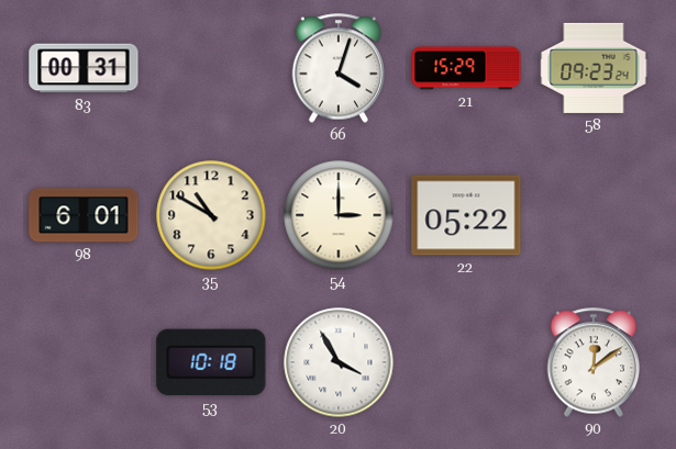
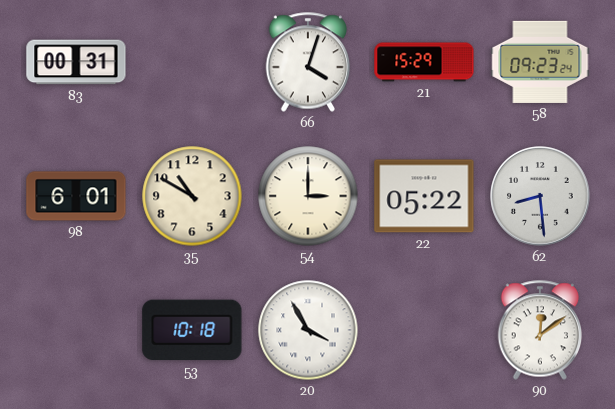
62: none -> 8:29 (540, 196)
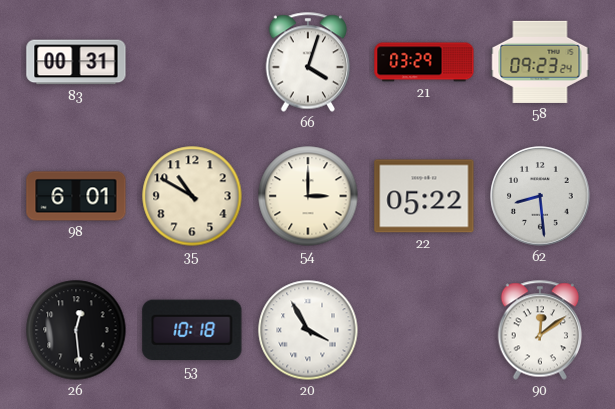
21: 15:29 -> 03:29 (424, 62)
26: none -> 12:29 (76, 330)
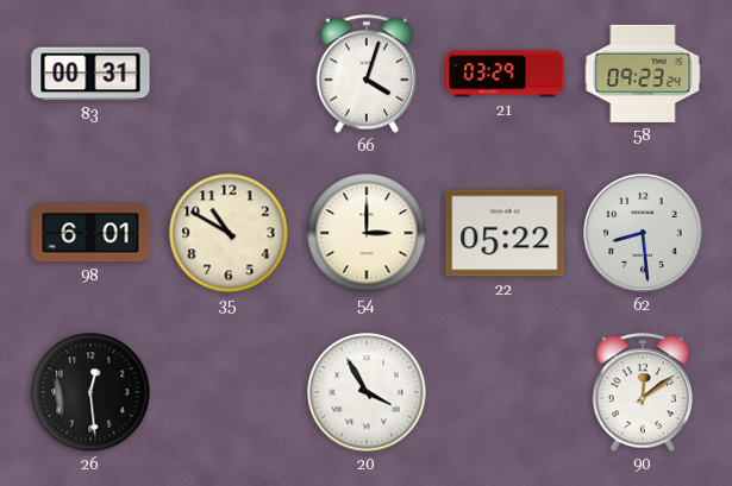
53: 10:18 -> none (192, 330)
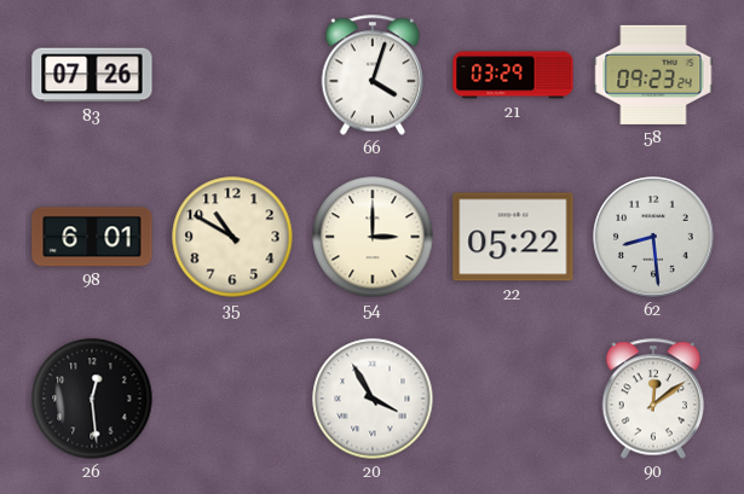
83: 00:31 -> 07:26 (92, 75)
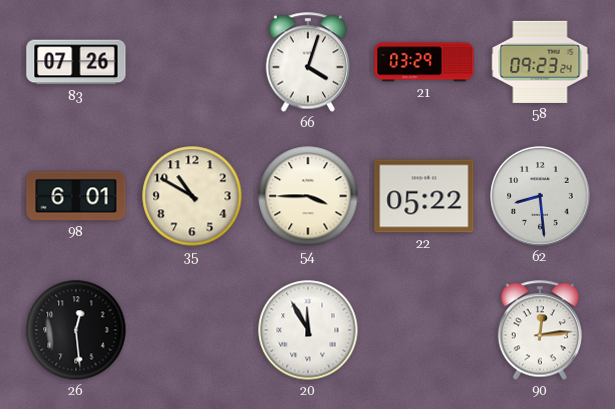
54: 3:00 -> 3:45 (308, 196)
20: 3:55 -> 11:55 (308, 330)
90: 12:09 -> 12:14 (540, 330)
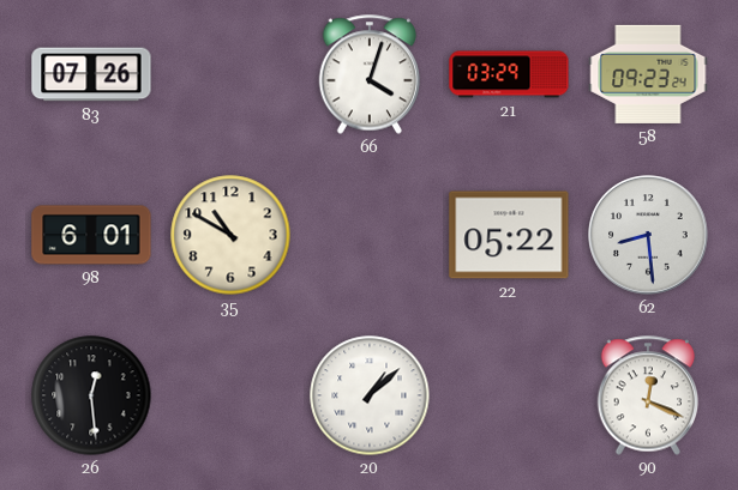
54: 3:45 -> none (308, 196)
20: 11:55 -> 1:08 (370, 395)
90: 12:14 -> 12:19 (648, 395)
